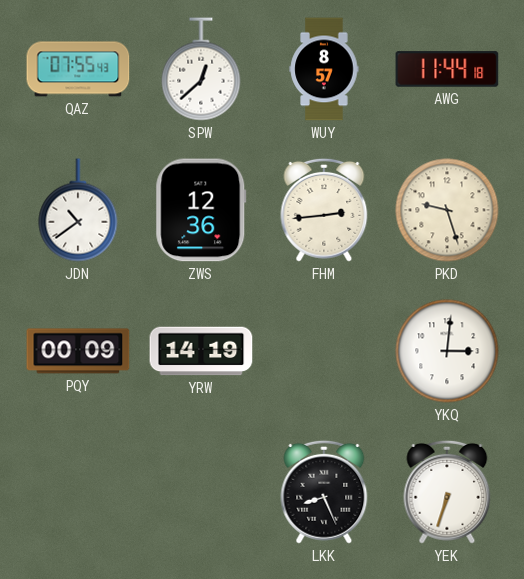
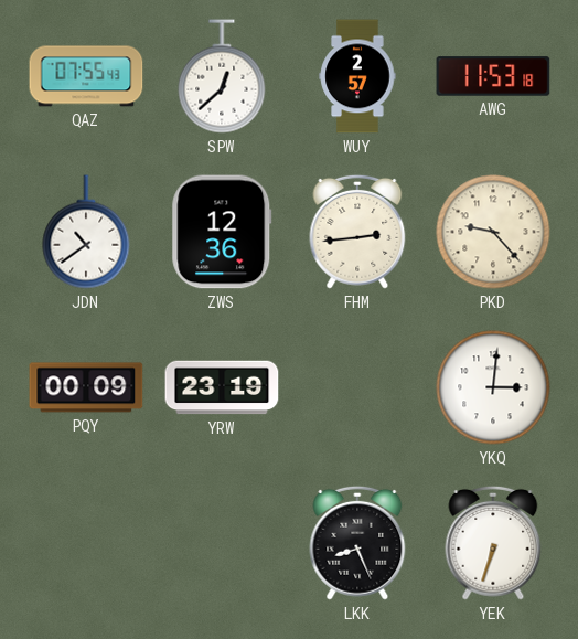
WUY: 8:57 -> 2:57 (357, 76)
AWG: 11:44 -> 11:53 (493, 76)
PKD: 9:27 -> 9:23 (493, 232)
YRW: 14:19 -> 23:19 (222, 387)
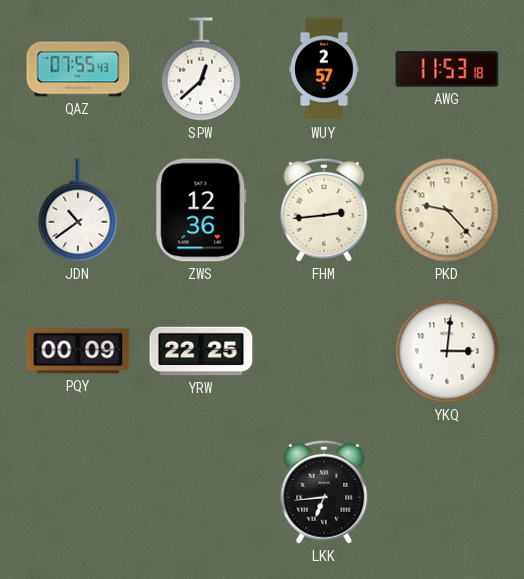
YRW: 23:19 -> 22:25 (201, 351)
LKK: 8:26 -> 6:44 (324, 492)
YEK: 6:33 -> none (493, 543)
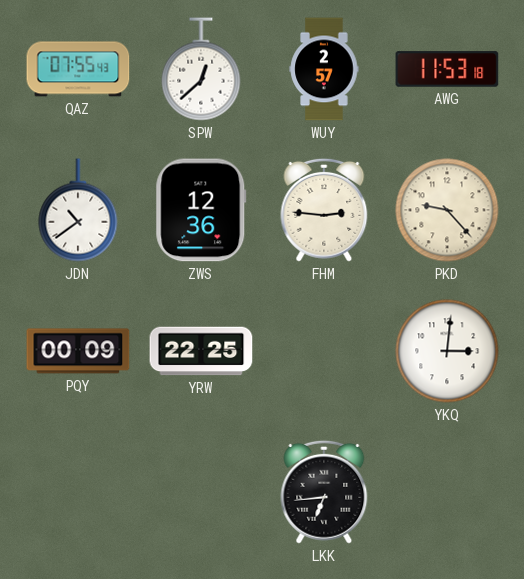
FHM: 2:44 -> 2:46 (324, 210)
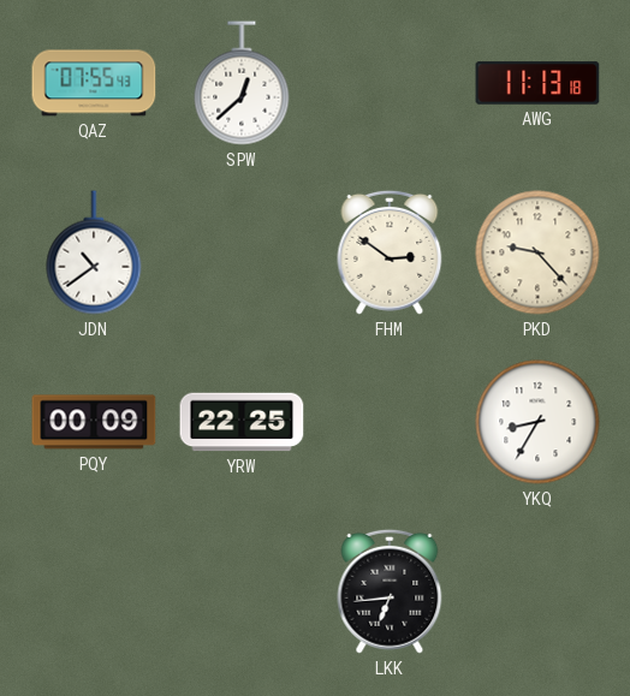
WUY: 2:57 -> none (324, 69)
AWG: 11:53 -> 11:13 (537, 83)
ZWS: 12:36 -> none (201, 210)
FHM: 2:46 -> 2:51 (390, 252)
YKQ: 3:01 -> 8:35 (537, 422)
